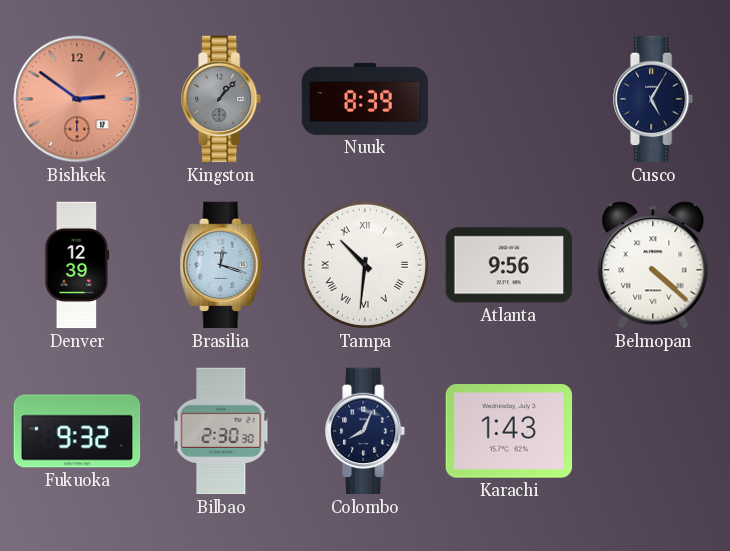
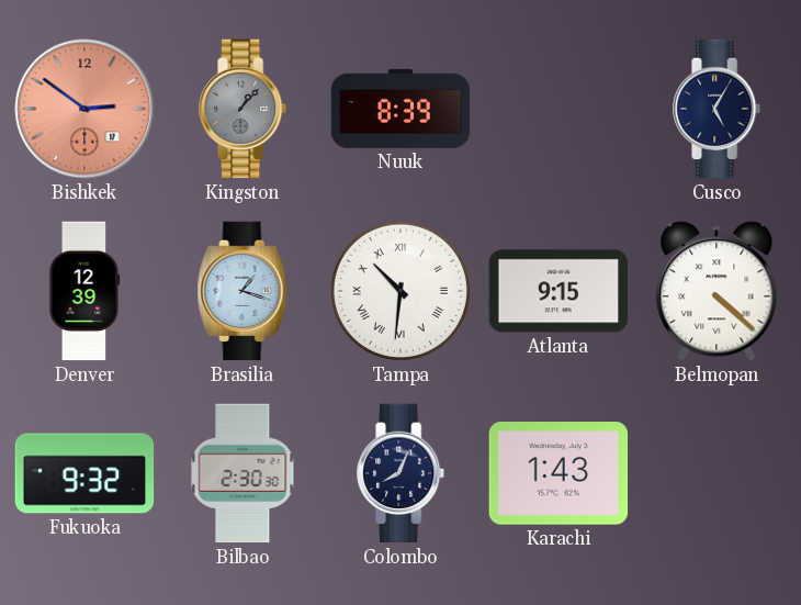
Brasilia: 12:18 -> 1:18 (242, 291)
Atlanta: 9:56 -> 9:15 (559, 291)
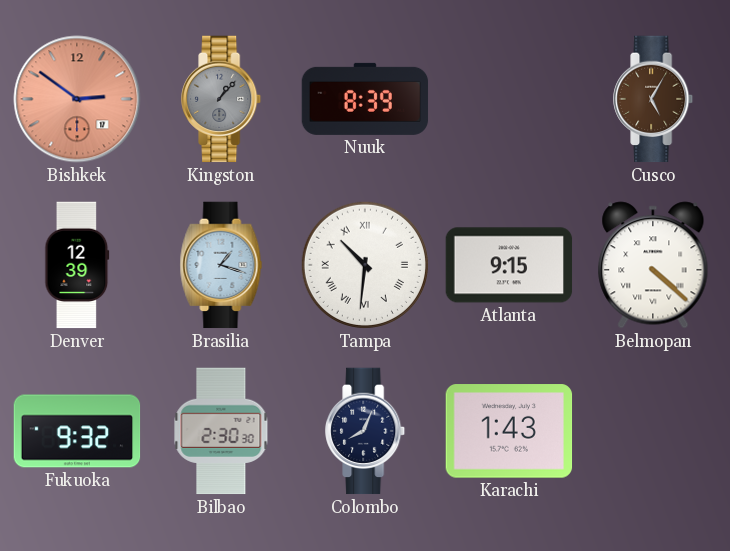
Cusco dial: navy -> brown (654, 99)
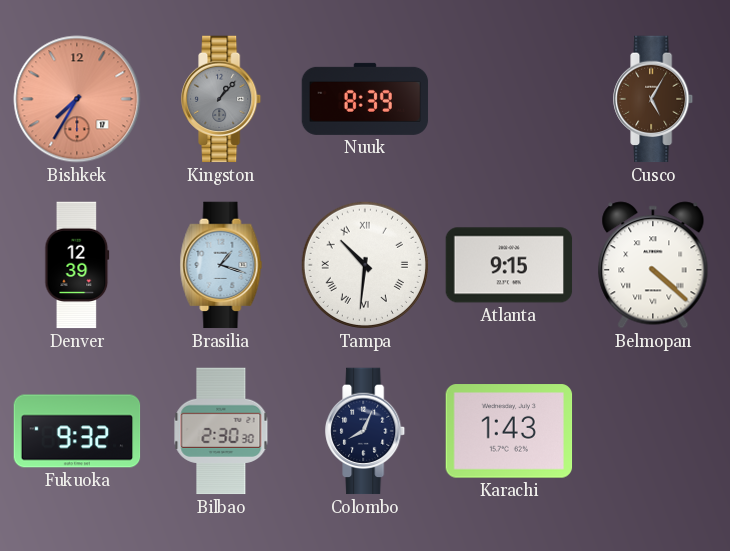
Bishkek: 2:51 -> 7:35 (77, 99)
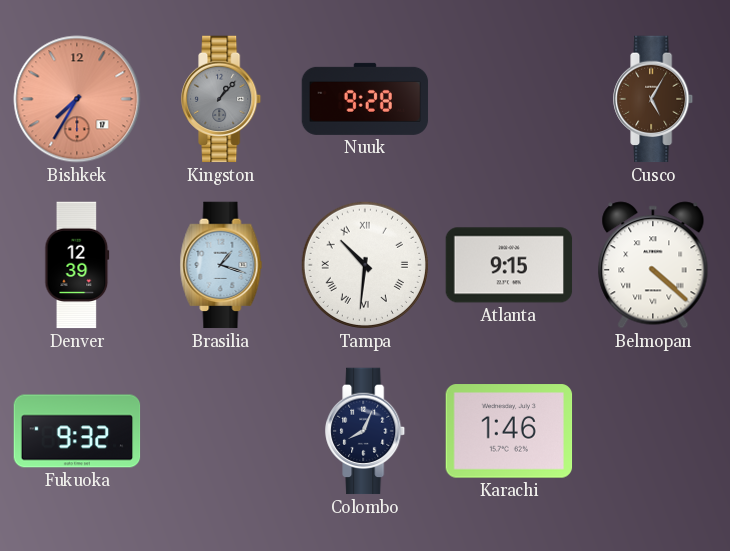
Nuuk: 8:39 -> 9:28 (365, 99)
Bilbao: 2:30 -> none (221, 431)
Karachi: 1:43 -> 1:46 (509, 431)
